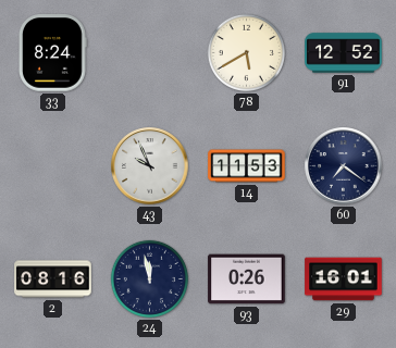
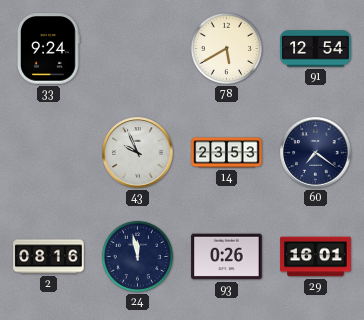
33: 8:24 -> 9:24 (49, 49)
91: 12:52 -> 12:54 (316, 49)
14: 11:53 -> 23:53 (227, 153)
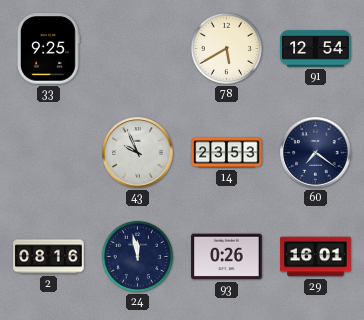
33: 9:24 -> 9:25 (49, 49)
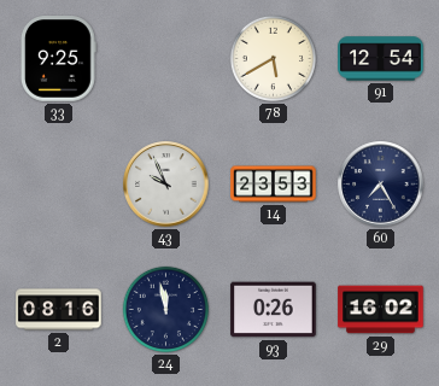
60: 7:21 -> 7:25 (381, 185)
29: 16:01 -> 16:02 (381, 310)
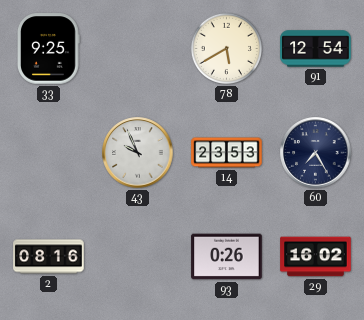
24: 11:58 -> none (165, 309)
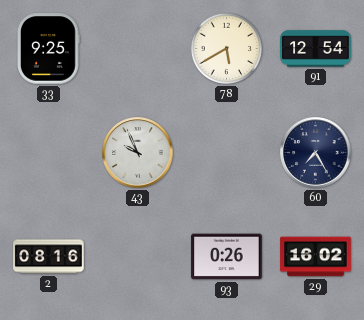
14: 23:53 -> none (227, 153)
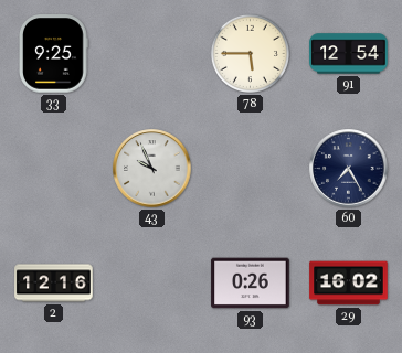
78: 5:40 -> 5:45 (250, 53)
2: 08:16 -> 12:16 (54, 284)
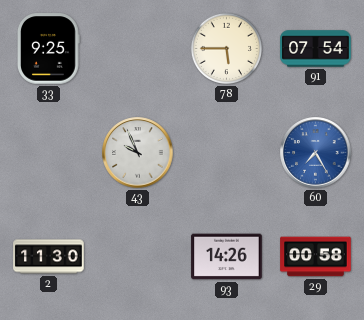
91: 12:54 -> 07:54 (316, 49)
60 dial: navy -> blue (316, 153)
2: 12:16 -> 11:30 (49, 257)
93: 0:26 -> 14:26 (227, 257)
29: 16:02 -> 00:58 (316, 257)
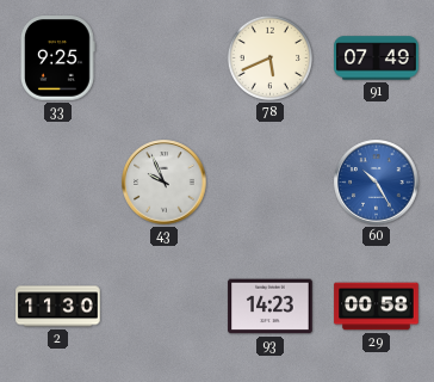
78: 5:45 -> 5:41 (269, 57)
91: 07:54 -> 07:49 (377, 58)
60: 7:25 -> 10:25 (377, 183)
93: 14:26 -> 14:23 (271, 307)
